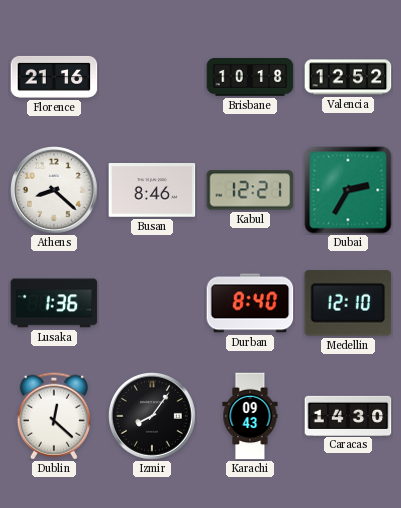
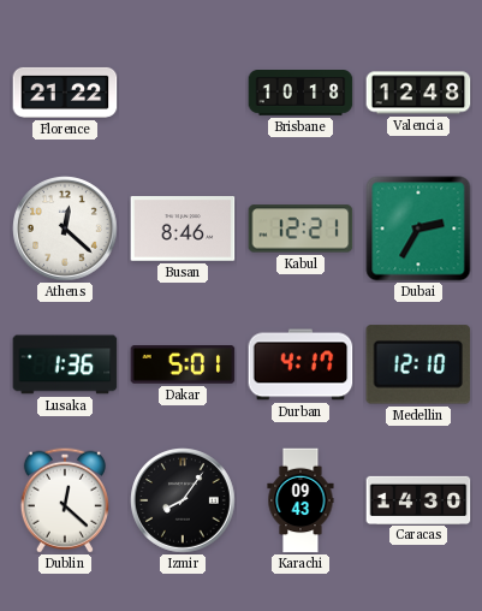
Florence: 21:16 -> 21:22 (65, 93)
Valencia: 12:52 -> 12:48 (418, 93)
Athens: 8:22 -> 12:22 (66, 230)
Dakar: none -> 5:01 (183, 366)
Durban: 8:40 -> 4:17 (300, 364)
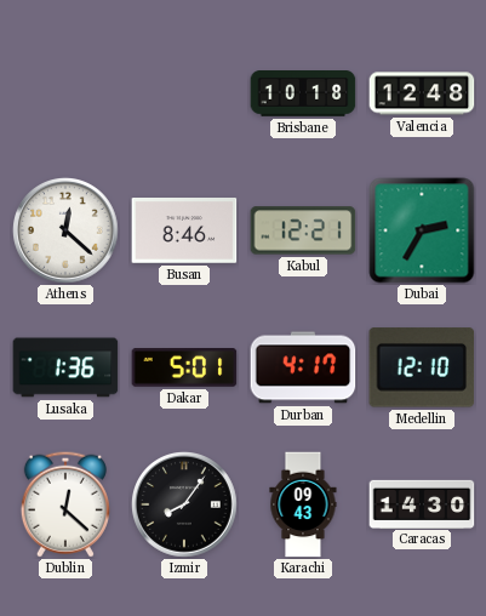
Florence: 21:22 -> none (65, 93)
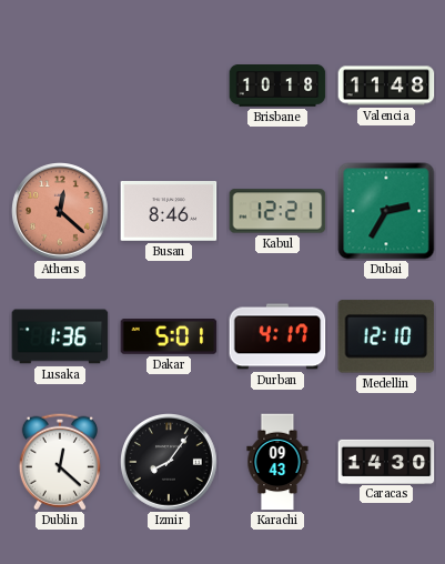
Valencia: 12:48 -> 11:48 (386, 85)
Athens dial: white -> salmon (61, 212)
